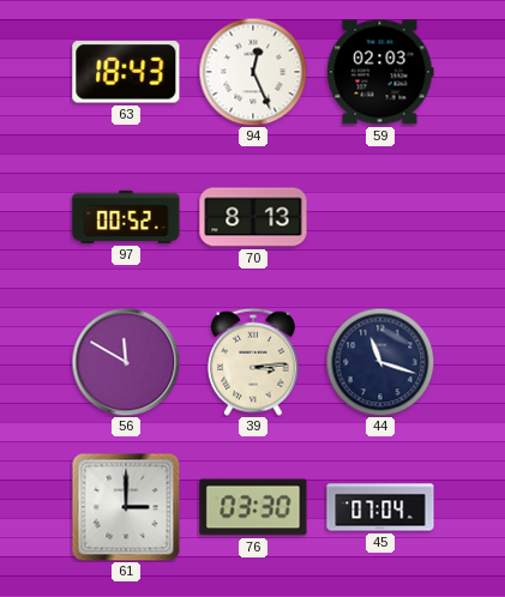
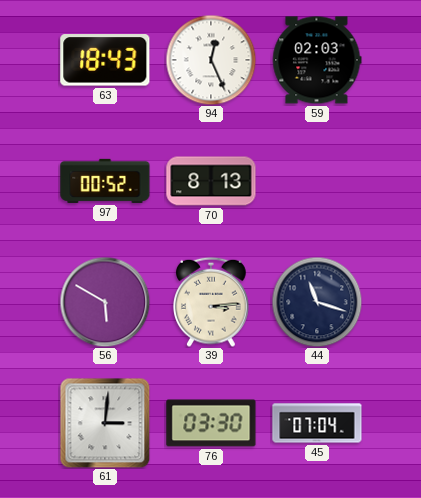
56: 11:50 -> 5:50 (105, 302)
61: 3:00 -> 3:01 (105, 423)
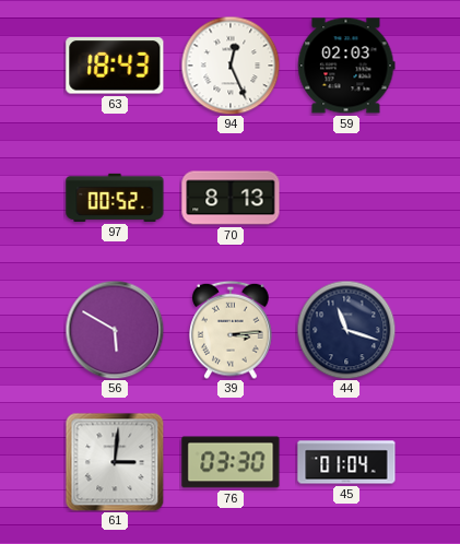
45: 07:04 -> 01:04 (346, 462)
